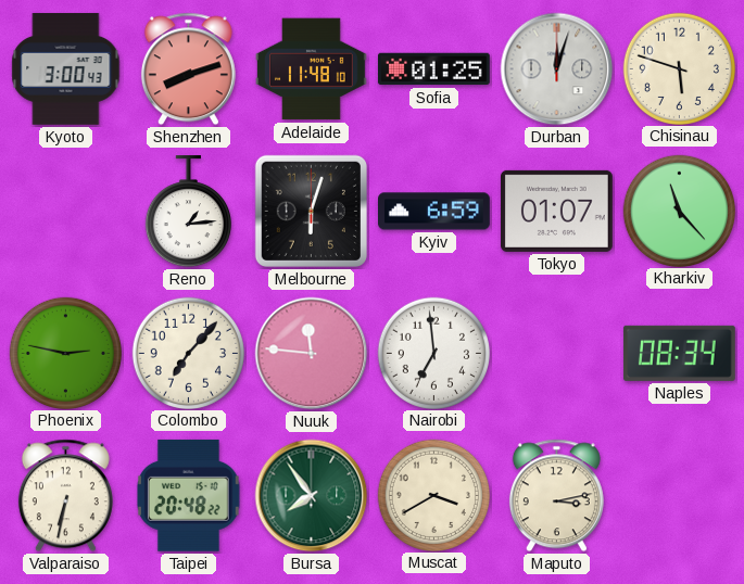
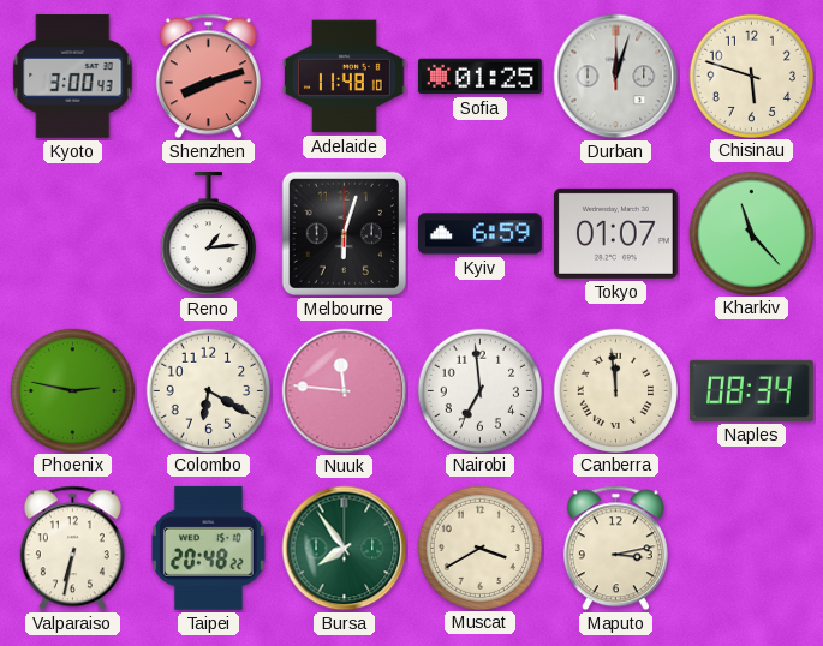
Colombo: 7:07 -> 6:20 (208, 390)
Canberra: none -> 11:59 (615, 390)
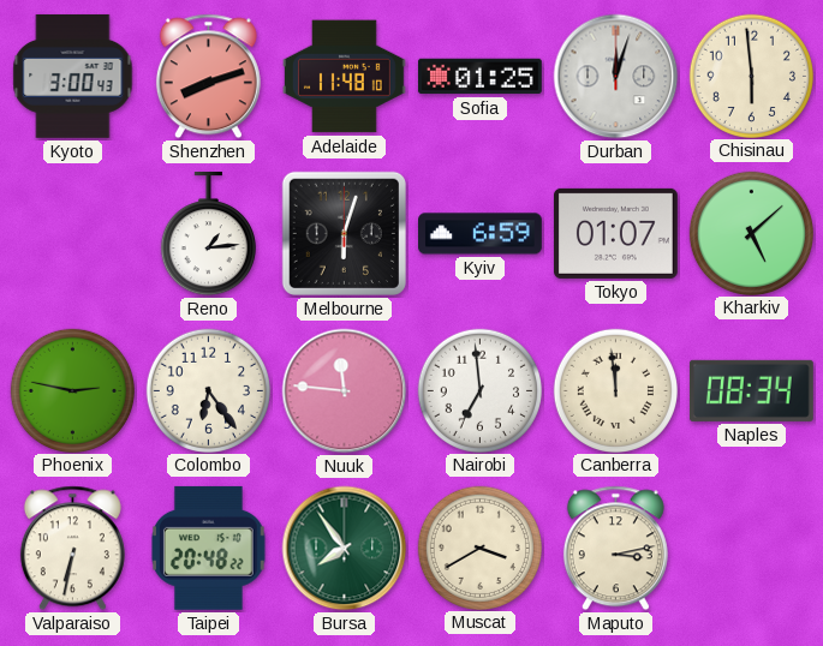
Chisinau: 5:48 -> 5:59 (751, 76)
Kharkiv: 11:23 -> 5:08 (751, 233)
Colombo: 6:20 -> 6:24 (208, 390)
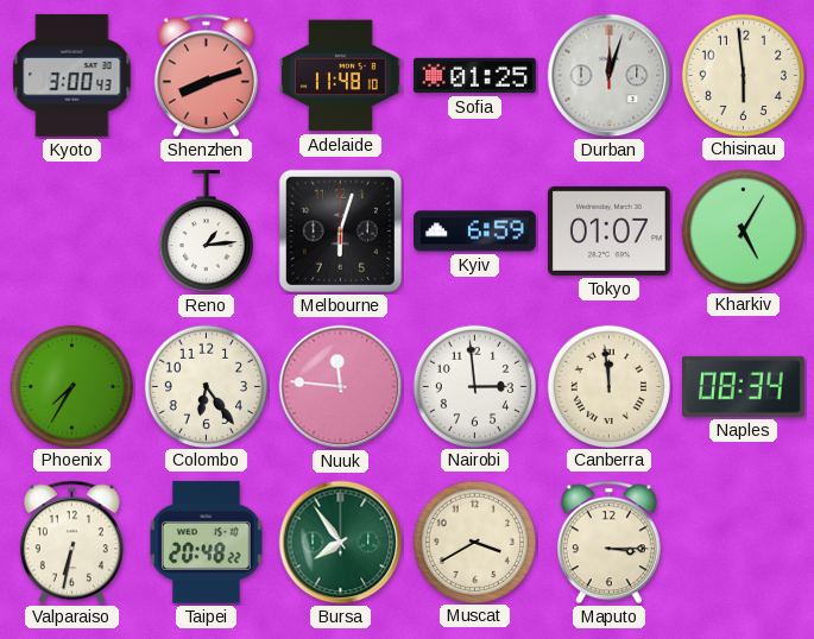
Kharkiv: 5:08 -> 5:05 (743, 230)
Phoenix: 2:47 -> 7:35 (71, 386)
Nairobi: 6:59 -> 2:59 (474, 386)
Maputo: 3:13 -> 3:15 (608, 543)
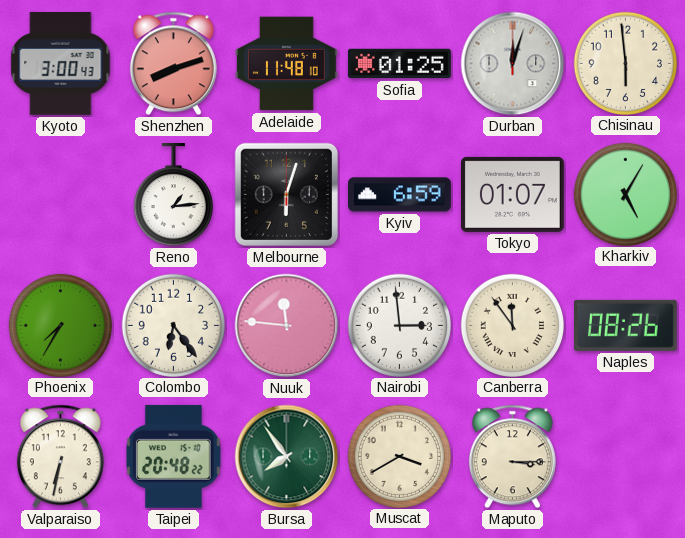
Canberra: 11:59 -> 11:54 (512, 325)
Naples: 08:34 -> 08:26 (625, 325)
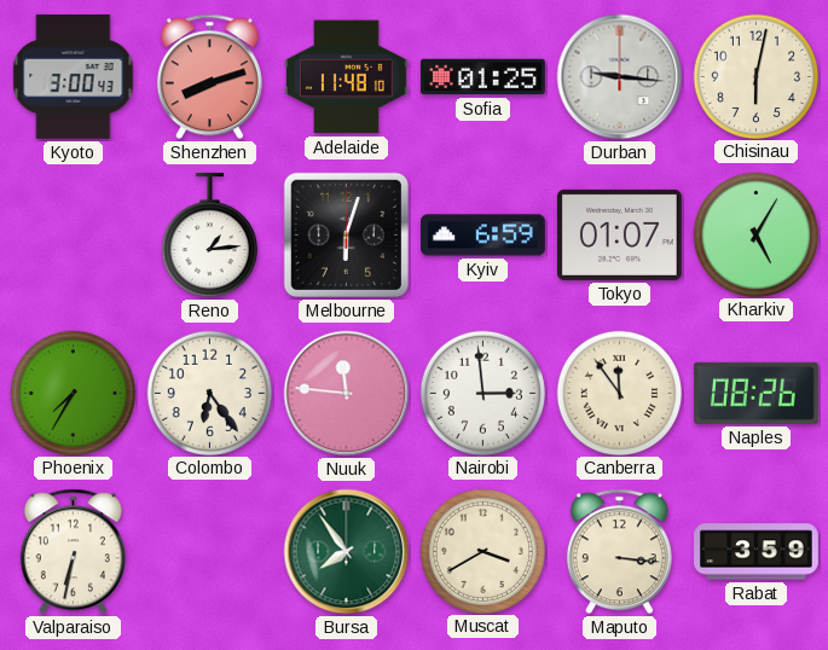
Durban: 12:03 -> 9:16 (620, 77)
Chisinau: 5:59 -> 6:02 (755, 76)
Taipei: 20:48 -> none (173, 456)
Maputo: 3:15 -> 3:16 (619, 552)
Rabat: none -> 3:59 (757, 552)
